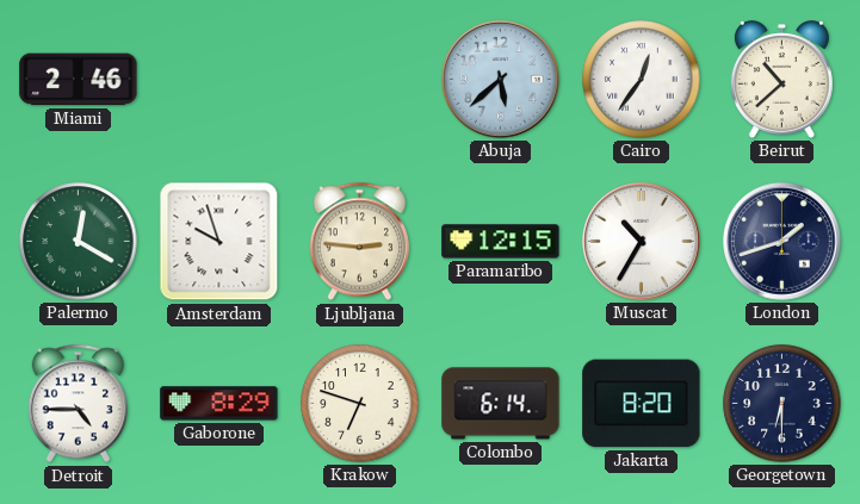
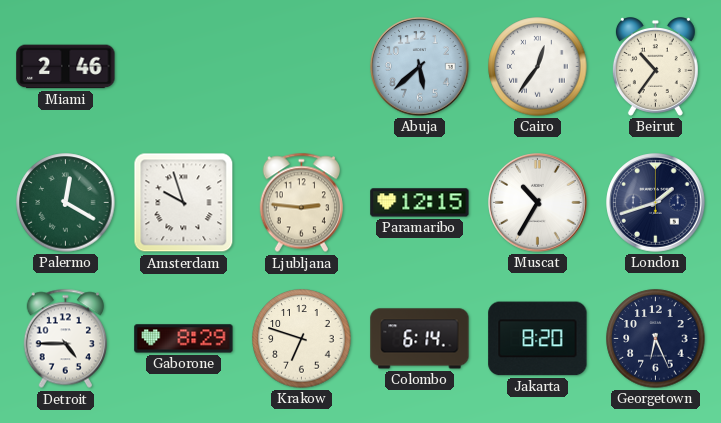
Beirut: 10:38 -> 10:36 (655, 67)
Georgetown: 6:30 -> 6:26 (656, 339)
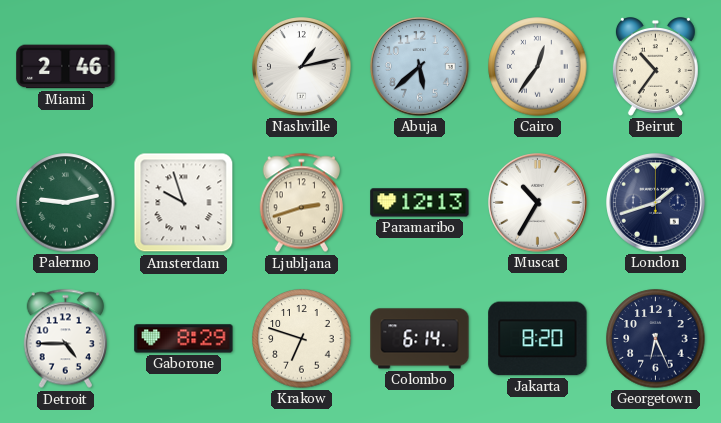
Nashville: none -> 1:13 (302, 67)
Palermo: 12:20 -> 9:13 (66, 203)
Ljubljana: 2:46 -> 2:42 (301, 203)
Paramaribo: 12:15 -> 12:13 (420, 203)
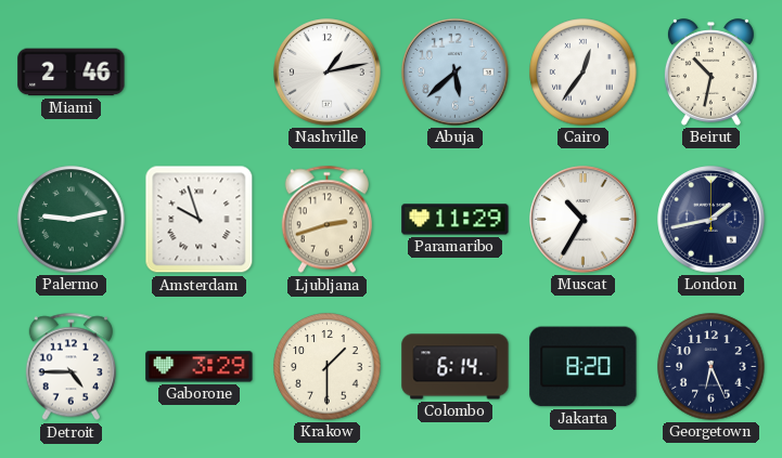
Beirut: 10:36 -> 10:32 (710, 73)
Paramaribo: 12:13 -> 11:29 (456, 220)
London: 1:42 -> 1:43 (712, 220)
Gaborone: 8:29 -> 3:29 (200, 367)
Krakow: 6:48 -> 1:30 (328, 367)
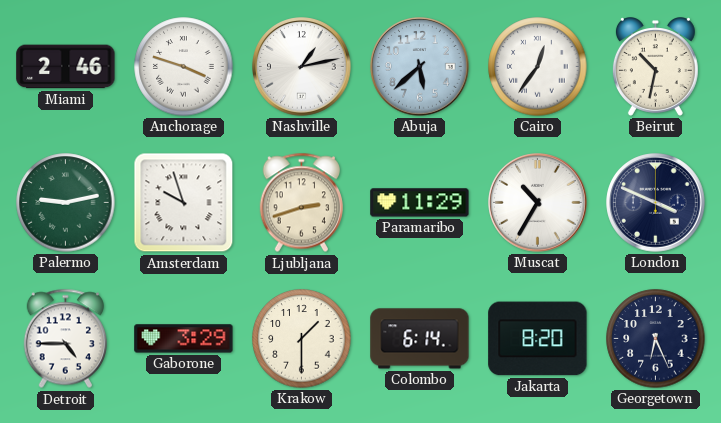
Anchorage: none -> 3:48 (184, 67)
London: 1:43 -> 3:49 (656, 203)
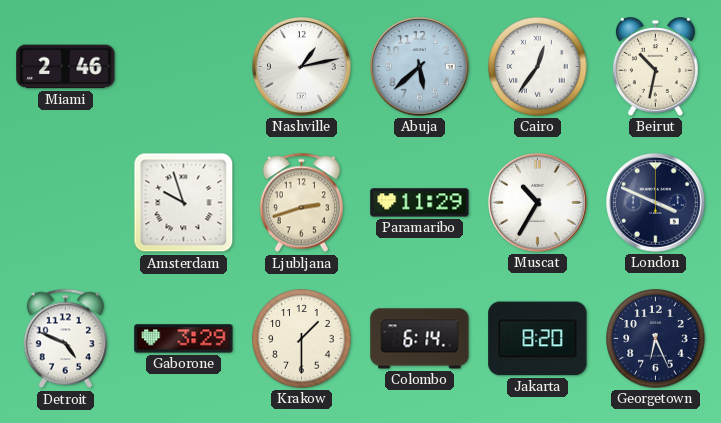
Anchorage: 3:48 -> none (184, 67)
Palermo: 9:13 -> none (66, 203)
Detroit: 4:45 -> 4:49 (65, 339)
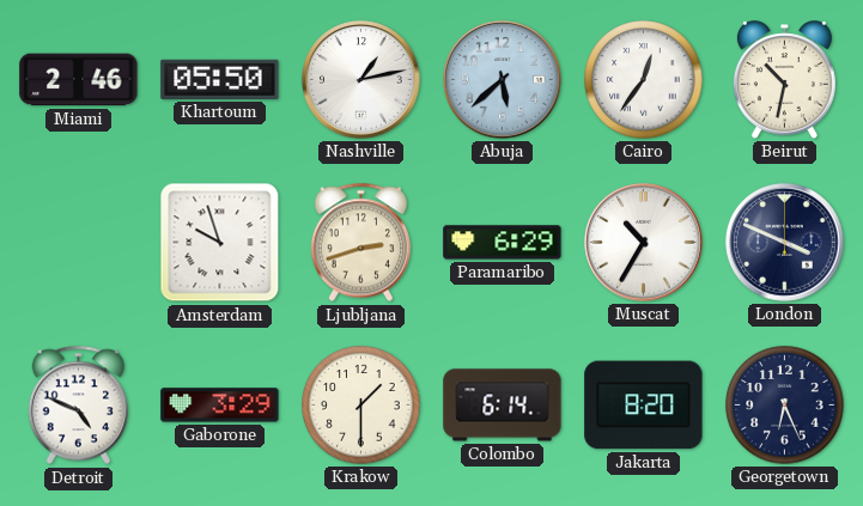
Khartoum: none -> 05:50 (220, 79)
Paramaribo: 11:29 -> 6:29 (503, 243)
